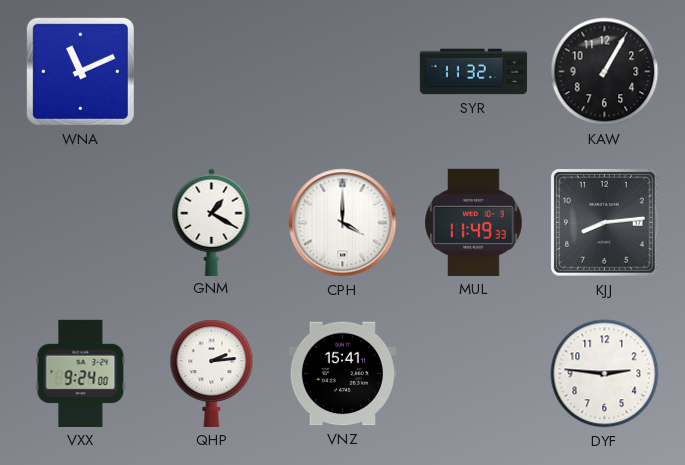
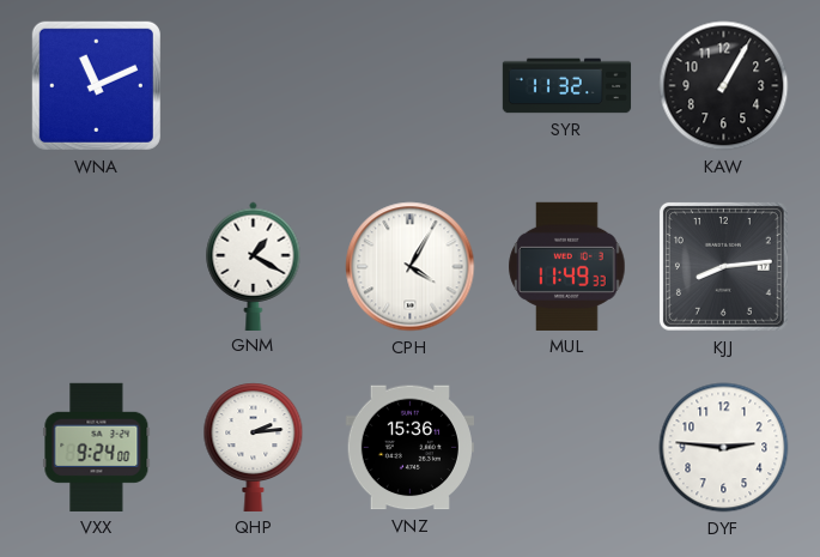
CPH: 4:00 -> 4:05 (411, 267)
VNZ: 15:41 -> 15:36 (409, 448)
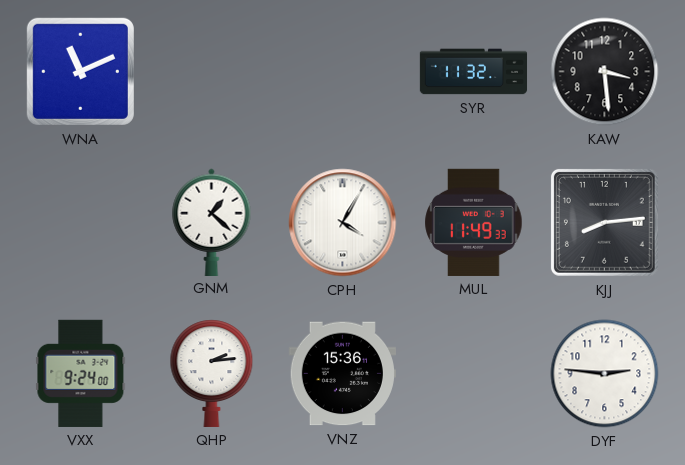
KAW: 1:05 -> 3:29 (605, 72)
GNM: 1:20 -> 1:22 (212, 222)
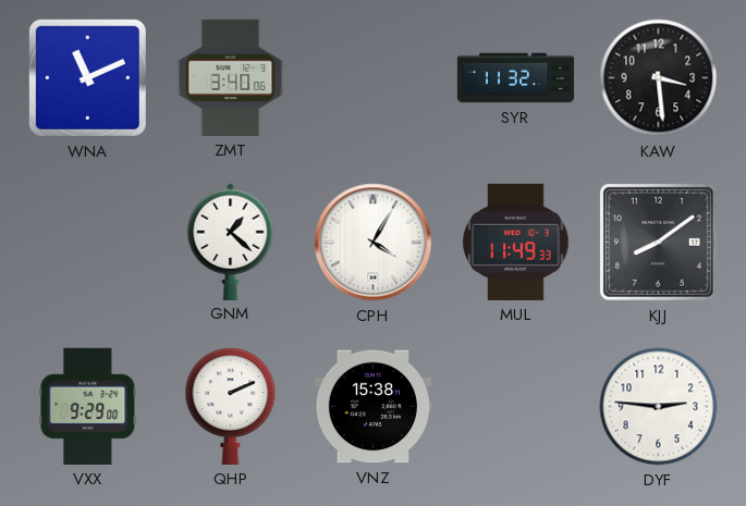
ZMT: none -> 3:40 (231, 77)
KJJ: 8:14 -> 8:09 (658, 242)
VXX: 9:24 -> 9:29 (88, 406)
QHP: 2:14 -> 2:11 (231, 406)
VNZ: 15:36 -> 15:38 (372, 407)
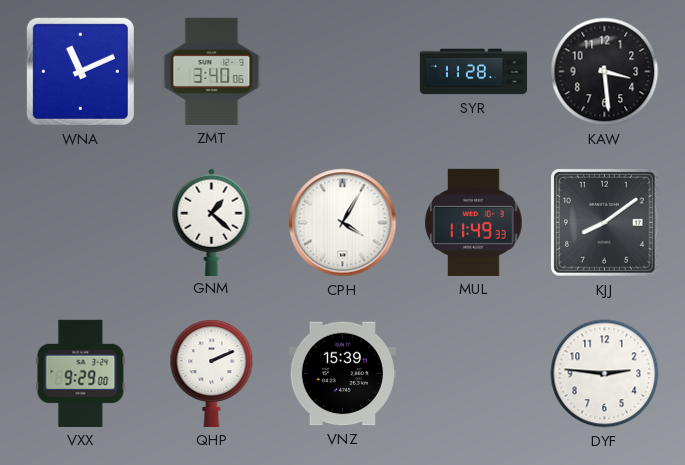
SYR: 11:32 -> 11:28 (474, 72)
VNZ: 15:38 -> 15:39 (342, 374)
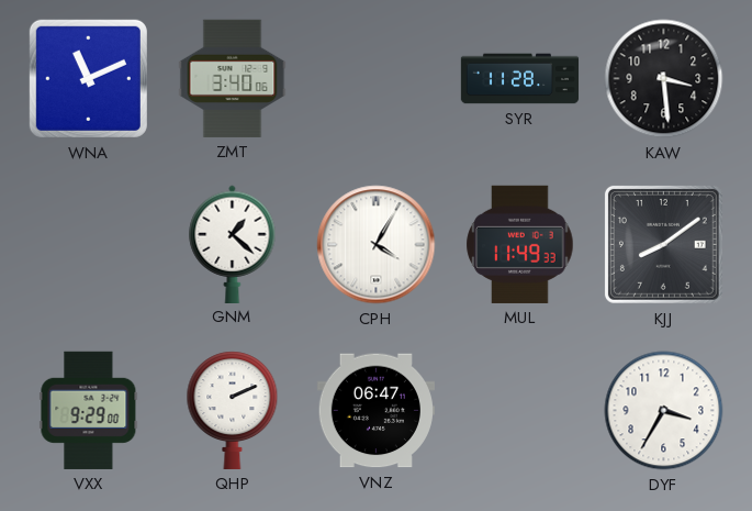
VNZ: 15:39 -> 06:47 (375, 411)
DYF: 2:46 -> 3:35 (664, 411)
